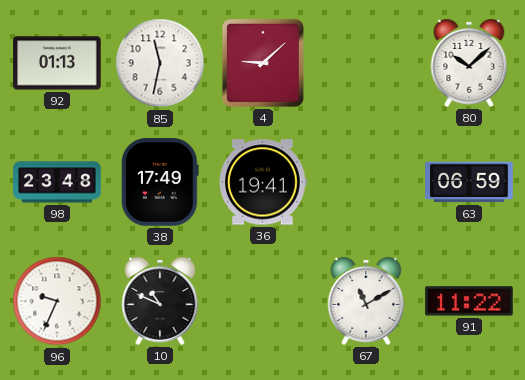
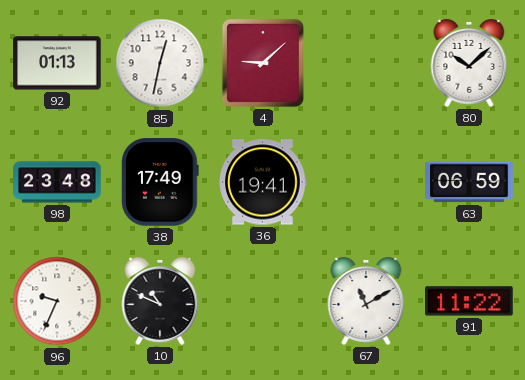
85: 11:32 -> 12:32 (160, 63)
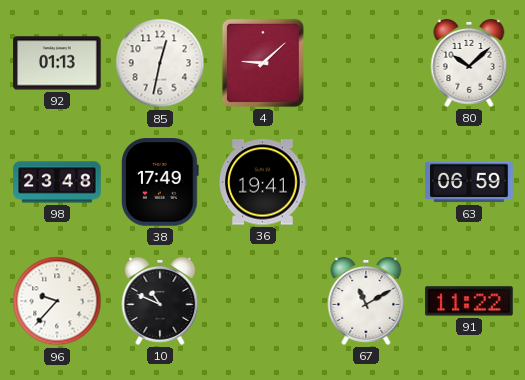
96: 9:34 -> 9:37 (57, 301)
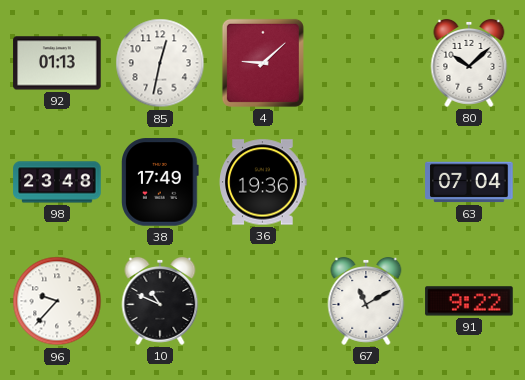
36: 19:41 -> 19:36 (263, 182)
63: 06:59 -> 07:04 (469, 182)
91: 11:22 -> 9:22 (469, 301)
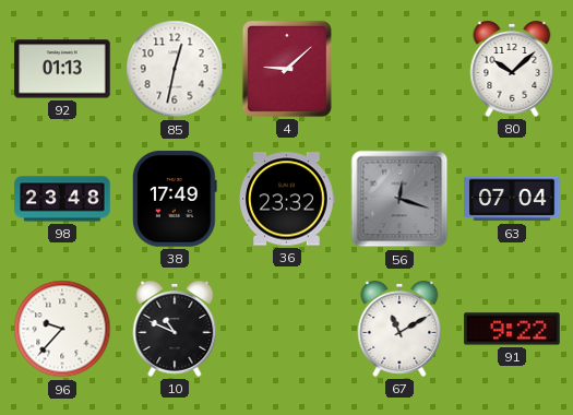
36: 19:36 -> 23:32 (287, 199)
56: none -> 12:18 (399, 199)
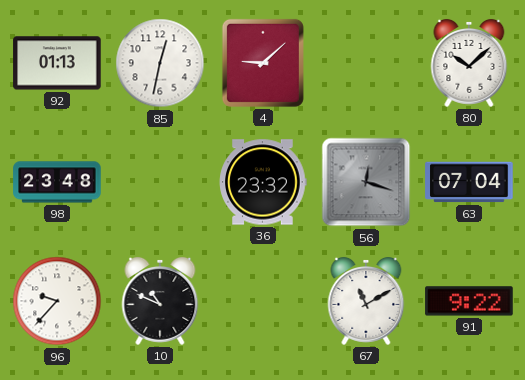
38: 17:49 -> none (176, 199)
